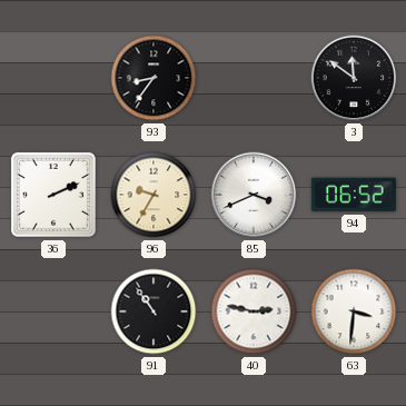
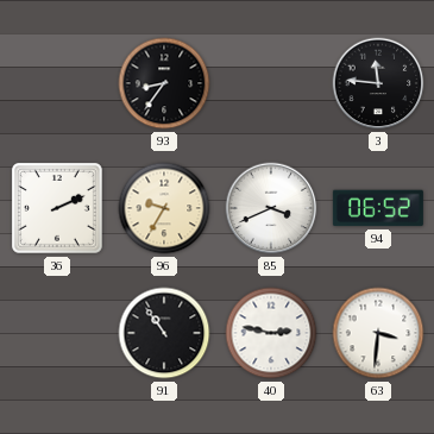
3: 11:51 -> 11:46 (378, 83)
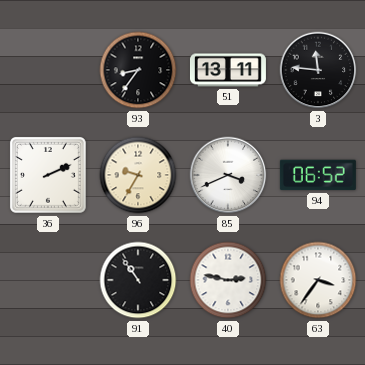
51: none -> 13:11 (228, 70)
63: 3:31 -> 3:36 (318, 280)
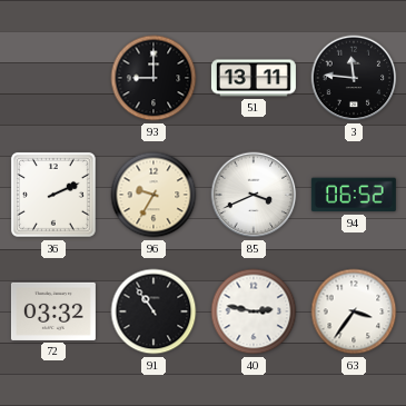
93: 8:36 -> 9:00 (154, 78)
72: none -> 03:32 (53, 311)
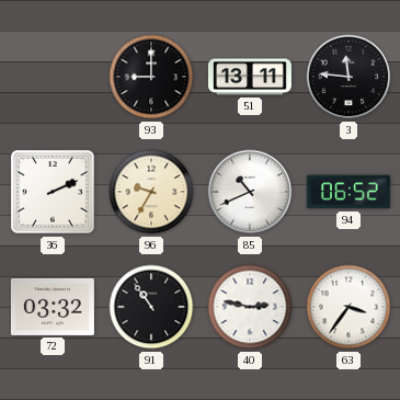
85: 3:41 -> 10:41 (250, 192)
